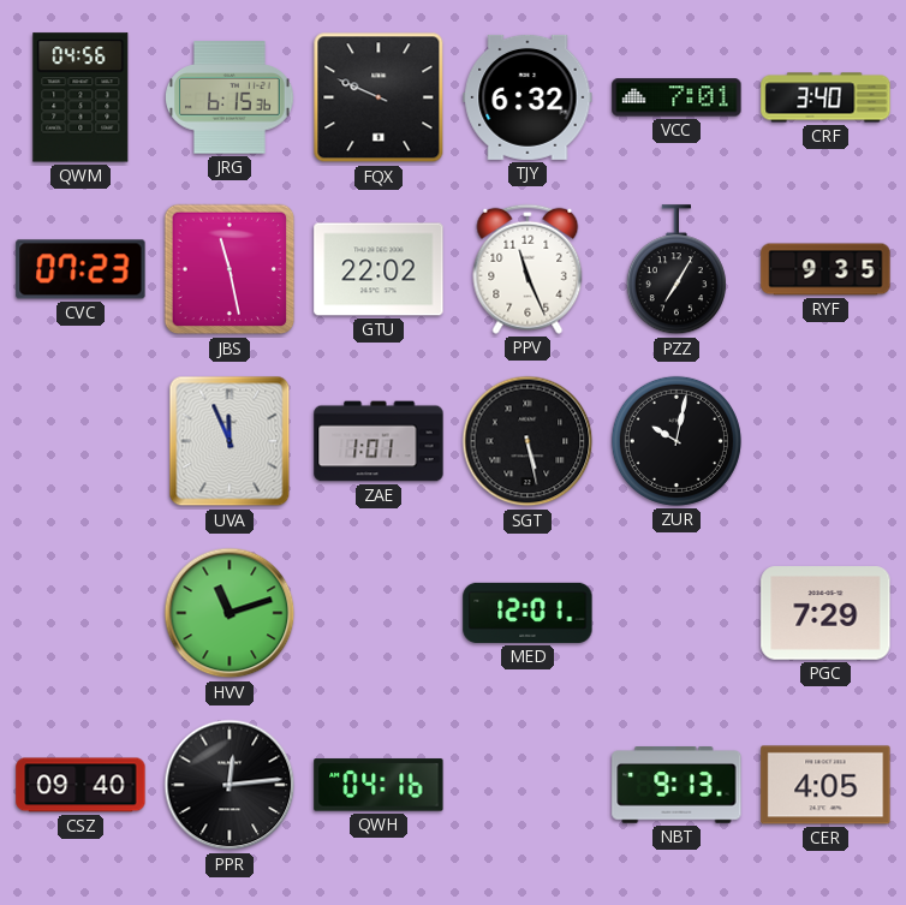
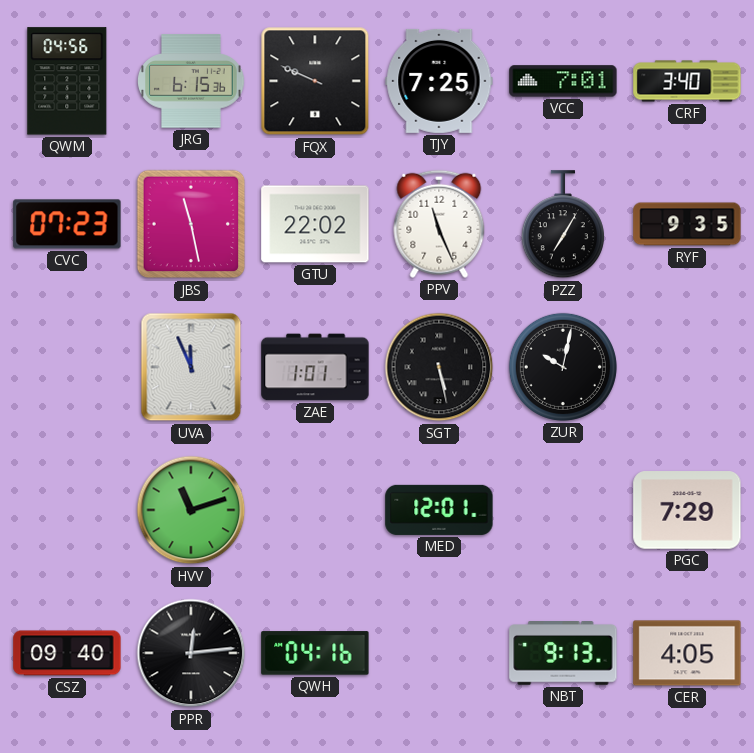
TJY: 6:32 -> 7:25 (439, 81)
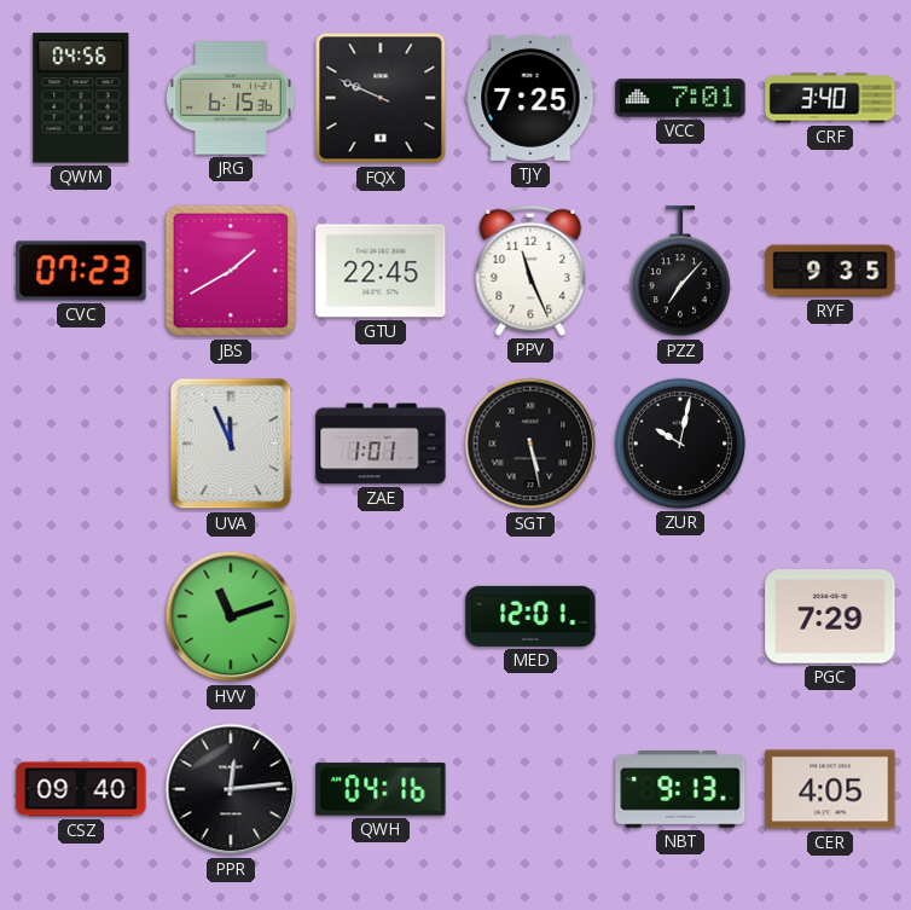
JBS: 11:28 -> 1:40 (231, 271)
GTU: 22:02 -> 22:45 (381, 271)
PZZ: 7:05 -> 7:07 (680, 272)
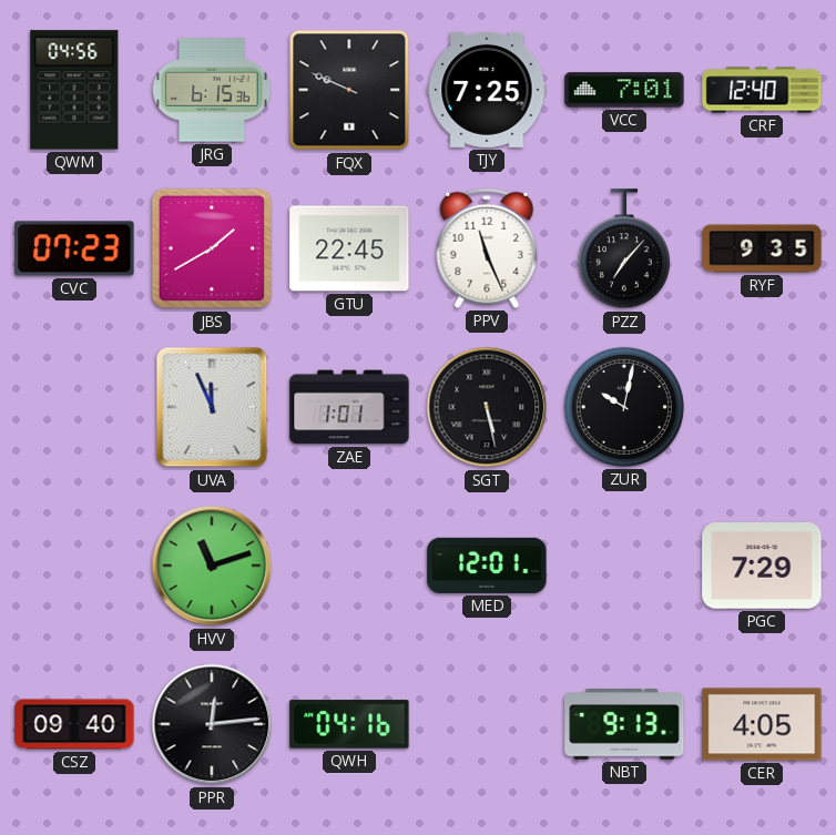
CRF: 3:40 -> 12:40 (762, 90)
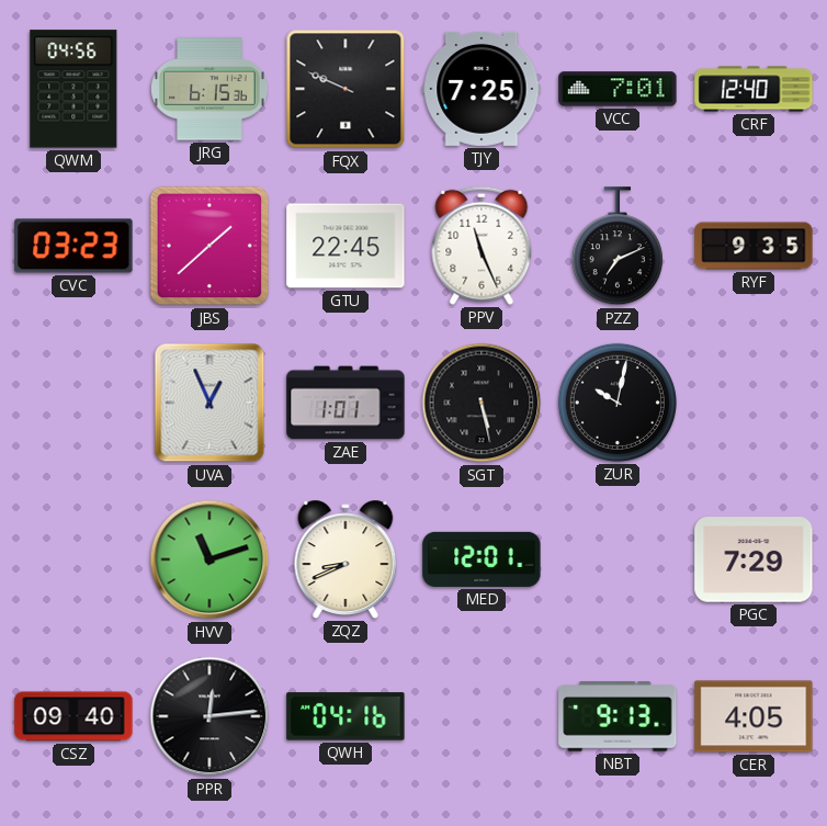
CVC: 07:23 -> 03:23 (73, 246)
JBS: 1:40 -> 1:38 (209, 246)
PZZ: 7:07 -> 7:11 (618, 247)
UVA: 11:56 -> 12:56 (209, 403)
ZQZ: none -> 8:41 (345, 559)
